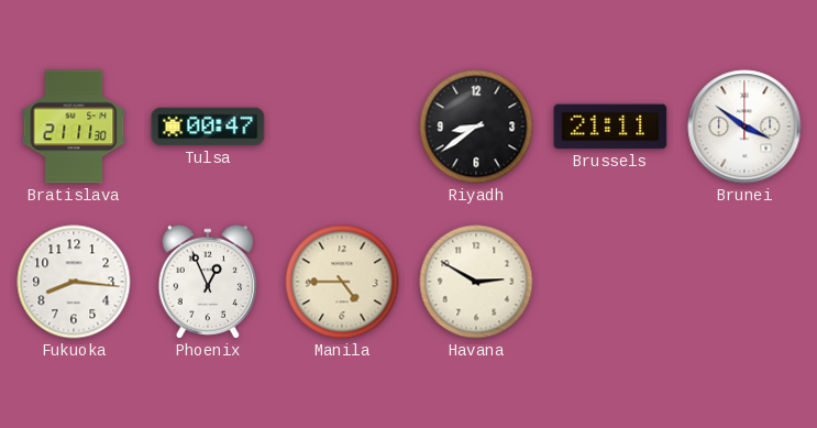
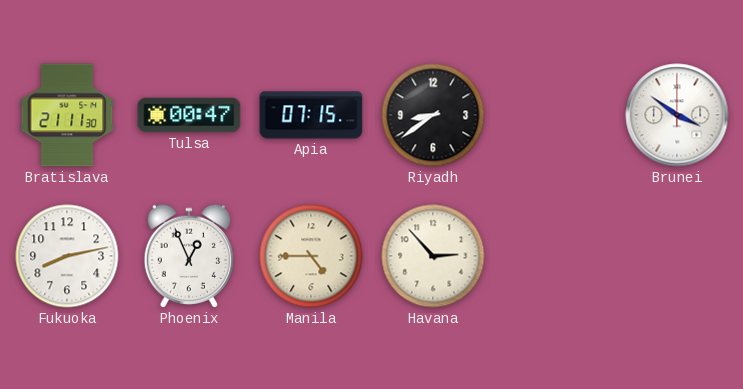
Apia: none -> 07:15 (311, 115)
Brussels: 21:11 -> none (610, 127)
Fukuoka: 8:16 -> 8:13 (67, 256)
Havana: 2:50 -> 2:53 (433, 256)
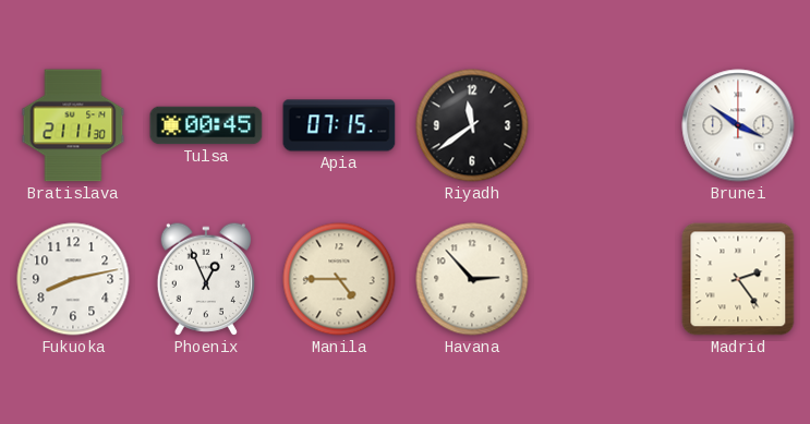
Tulsa: 00:47 -> 00:45 (206, 125)
Riyadh: 8:39 -> 11:39 (472, 125)
Madrid: none -> 2:24 (738, 279)
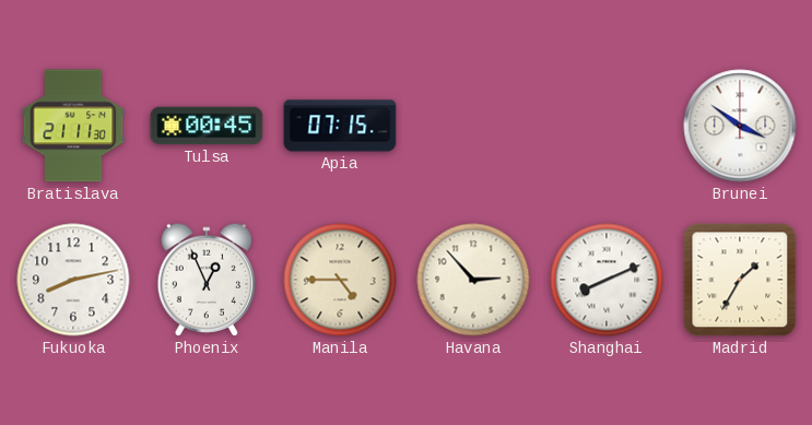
Riyadh: 11:39 -> none (472, 125)
Shanghai: none -> 8:11 (607, 280)
Madrid: 2:24 -> 1:35 (740, 280)
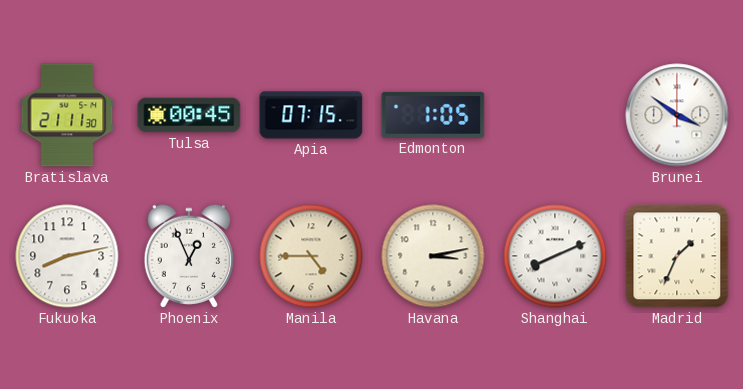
Edmonton: none -> 1:05 (433, 115)
Havana: 2:53 -> 3:13 (433, 256)
Madrid: 1:35 -> 1:34 (677, 256)
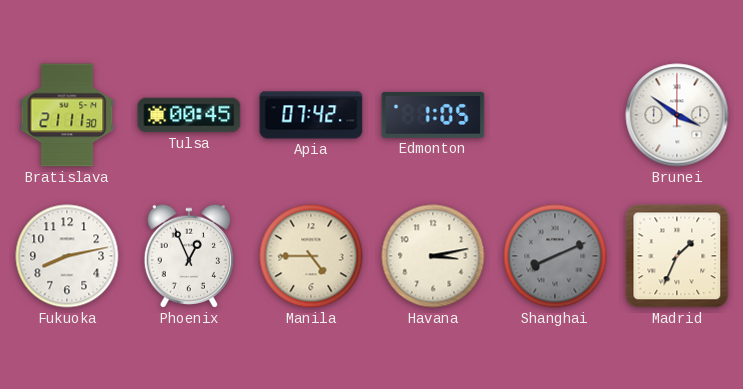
Apia: 07:15 -> 07:42 (311, 115)
Shanghai dial: white -> grey (555, 256)
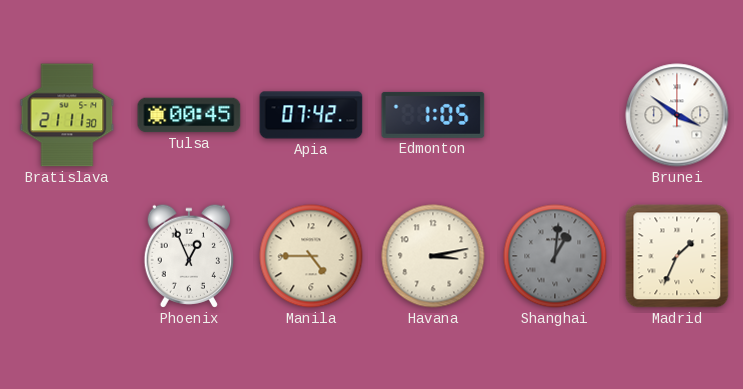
Fukuoka: 8:13 -> none (67, 256)
Shanghai: 8:11 -> 1:01 (555, 256)
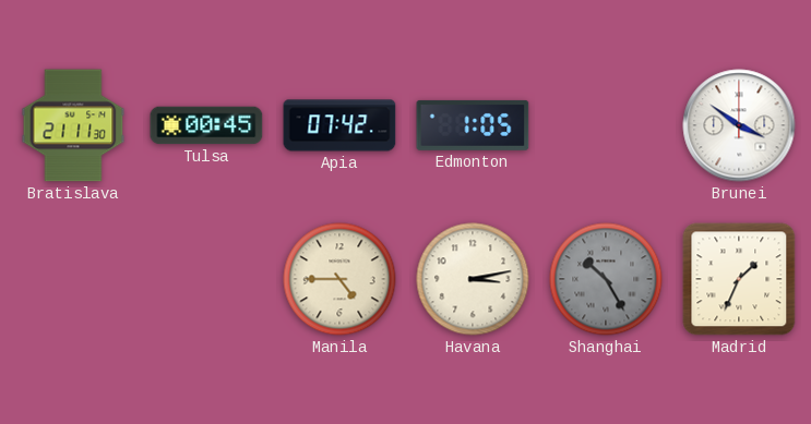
Phoenix: 12:56 -> none (188, 256)
Shanghai: 1:01 -> 10:25 (606, 279)
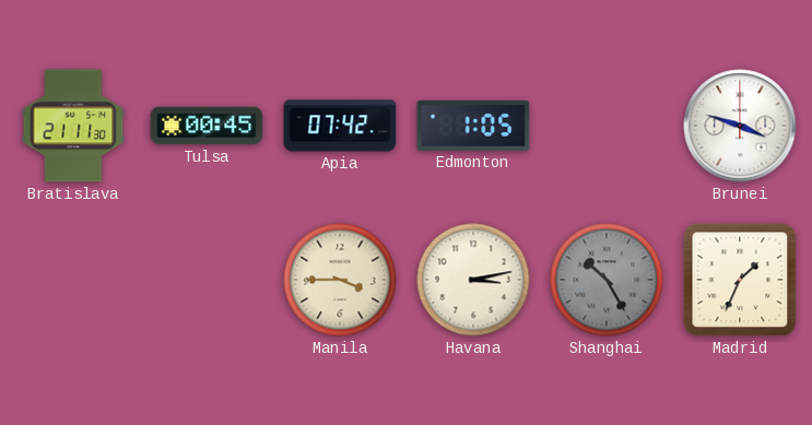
Brunei: 3:51 -> 3:48 (740, 126)
Manila: 4:45 -> 3:45 (340, 280)
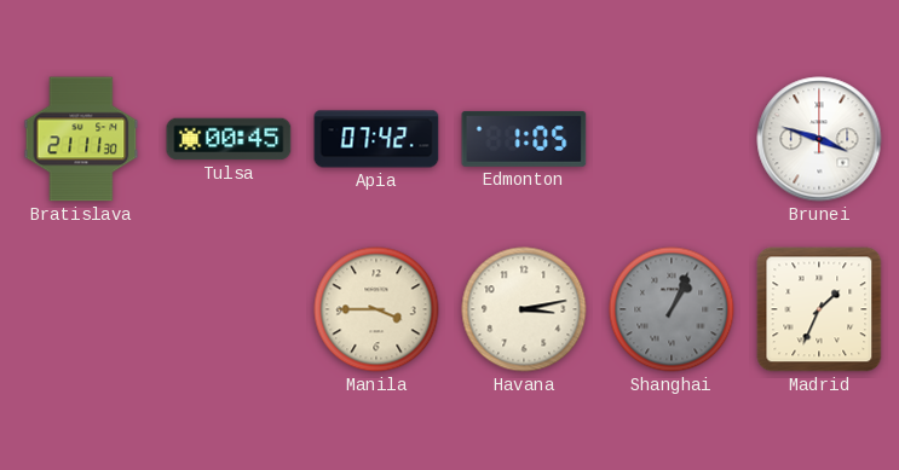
Shanghai: 10:25 -> 1:04 (672, 309)
